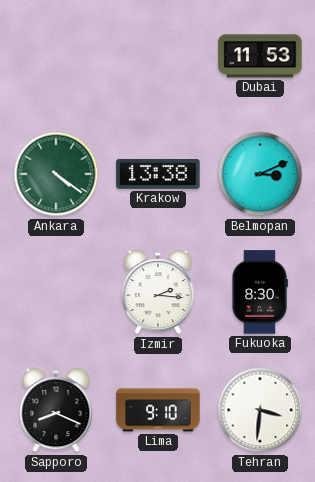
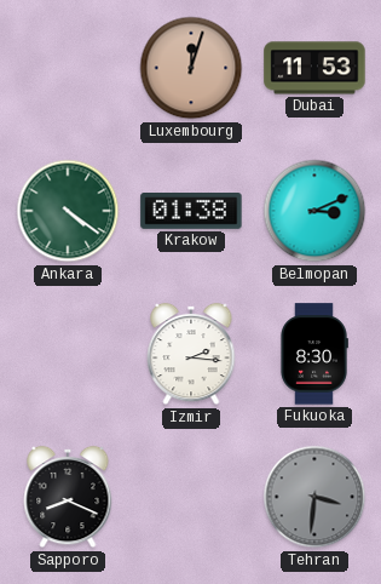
Luxembourg: none -> 12:03 (191, 68)
Krakow: 13:38 -> 01:38 (191, 212)
Lima: 9:10 -> none (158, 410)
Tehran dial: white -> grey (314, 497)
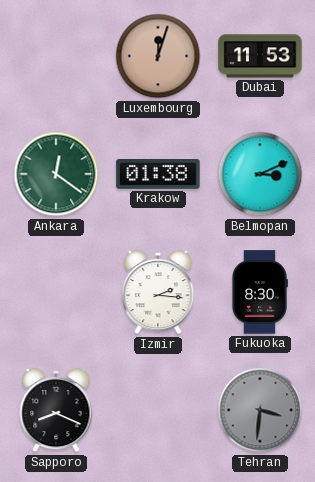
Ankara: 4:21 -> 12:21 (56, 174)
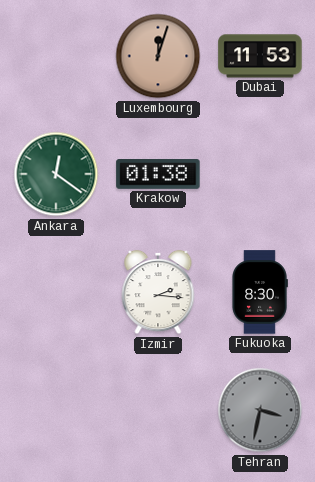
Belmopan: 3:11 -> none (260, 174)
Sapporo: 8:19 -> none (56, 410)
Tehran: 3:31 -> 3:32 (260, 410)
